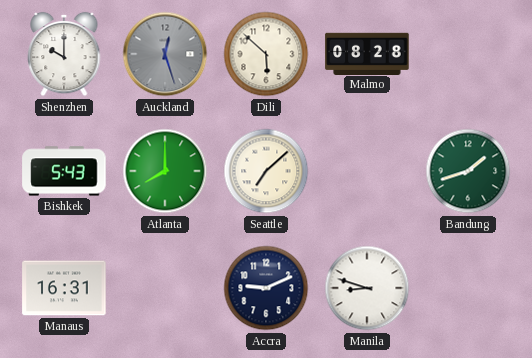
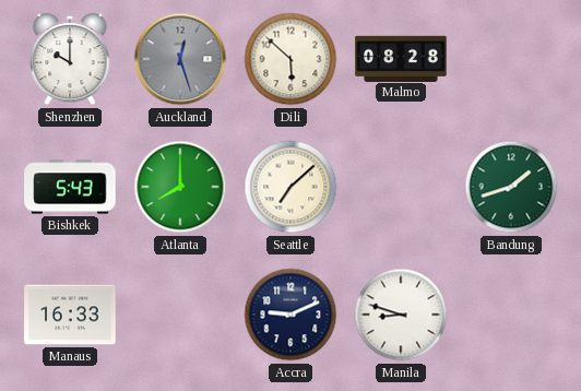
Manaus: 16:31 -> 16:33 (70, 315)
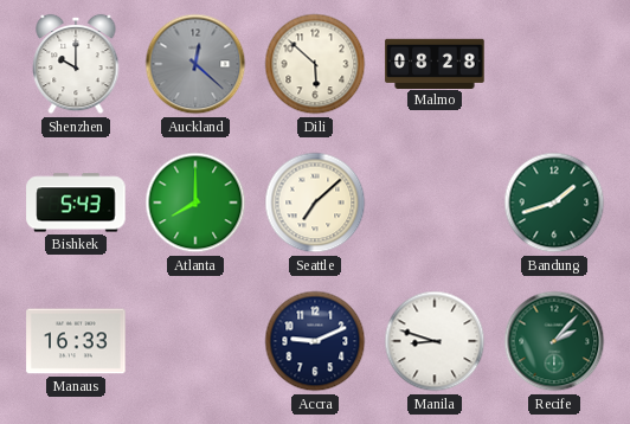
Auckland: 12:27 -> 12:22 (195, 64)
Recife: none -> 2:07 (554, 341)
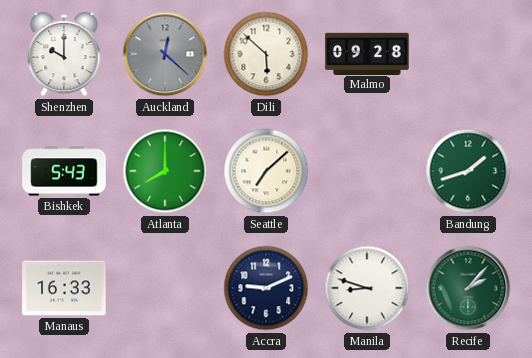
Malmo: 08:28 -> 09:28 (367, 53)
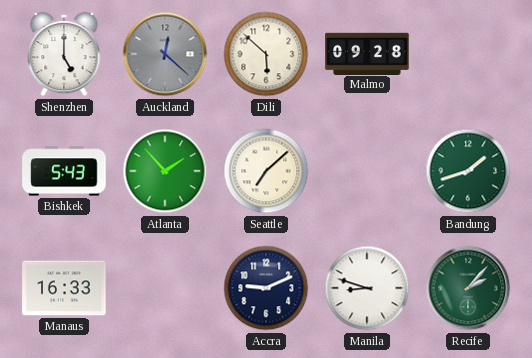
Shenzhen: 10:00 -> 5:00 (64, 54)
Atlanta: 8:00 -> 1:53 (165, 171)
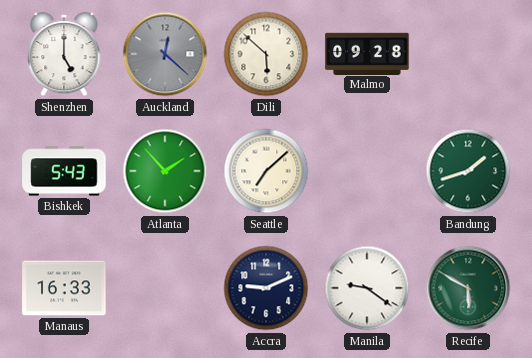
Manila: 8:48 -> 9:21 (367, 288)
Recife: 2:07 -> 5:50 (468, 288)
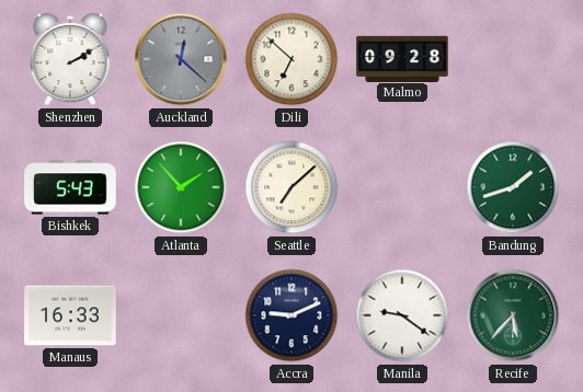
Shenzhen: 5:00 -> 2:10 (70, 59)
Dili: 5:52 -> 6:52 (291, 59)
Recife: 5:50 -> 5:37 (513, 315)
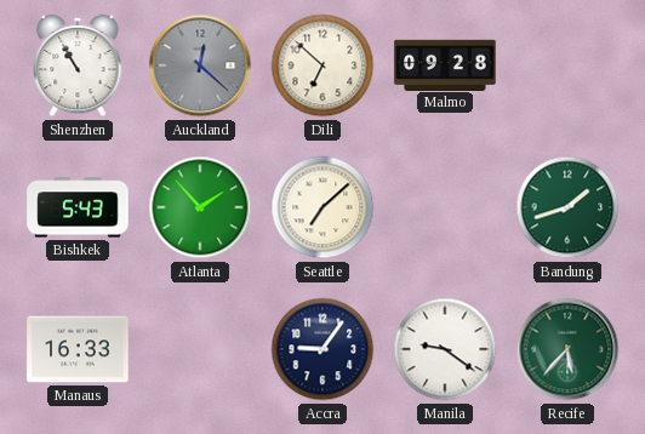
Shenzhen: 2:10 -> 10:55 (78, 65)
Accra: 9:11 -> 9:06 (322, 349)
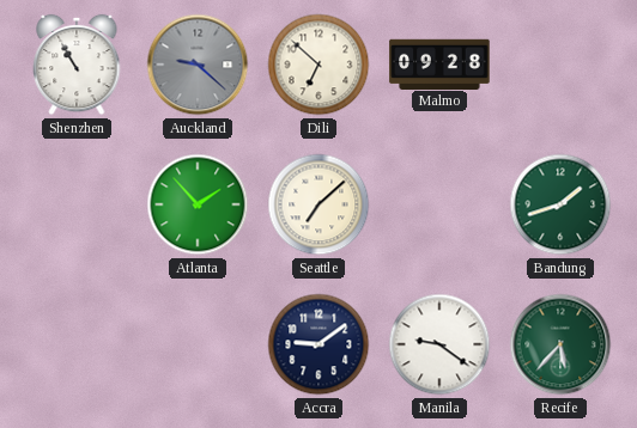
Auckland: 12:22 -> 9:22 (198, 65)
Bishkek: 5:43 -> none (78, 207)
Manaus: 16:33 -> none (78, 349)
Accra: 9:06 -> 9:09 (318, 344)
